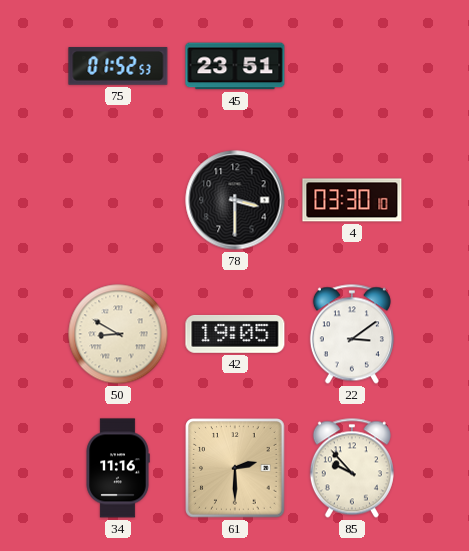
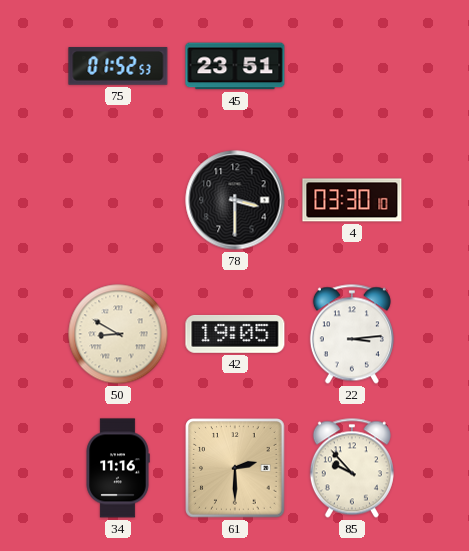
22: 3:09 -> 3:14 (352, 334)
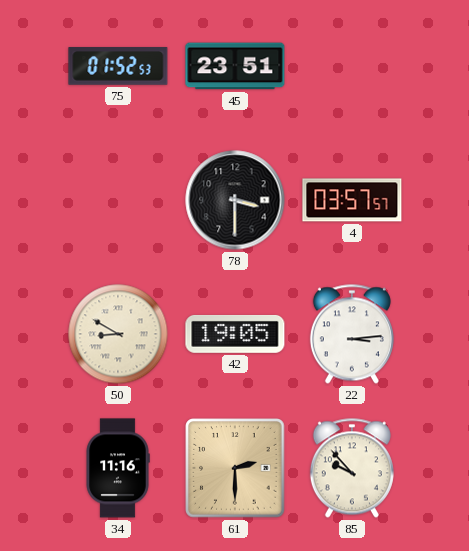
4: 03:30 -> 03:57 (352, 200)
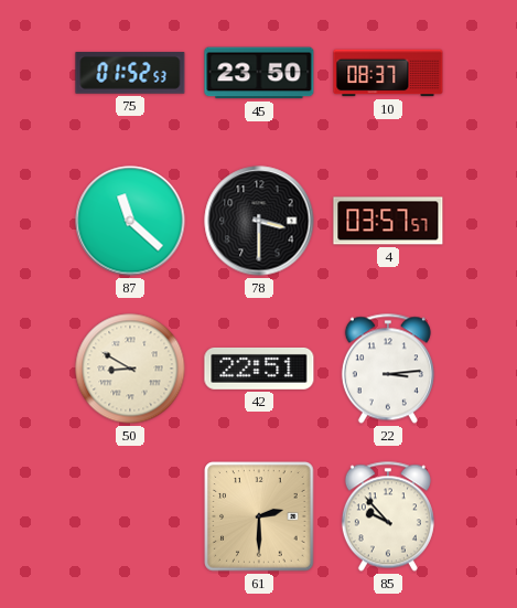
45: 23:51 -> 23:50 (259, 73)
10: none -> 08:37 (388, 73)
87: none -> 11:22 (130, 221)
42: 19:05 -> 22:51 (259, 369)
34: 11:16 -> none (118, 468)
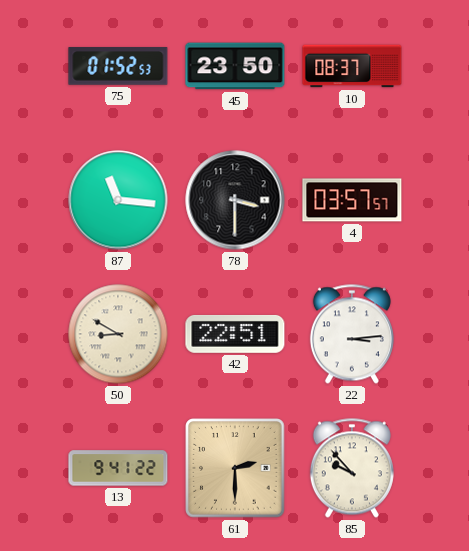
87: 11:22 -> 11:16 (118, 200)
13: none -> 9:41 (118, 468)
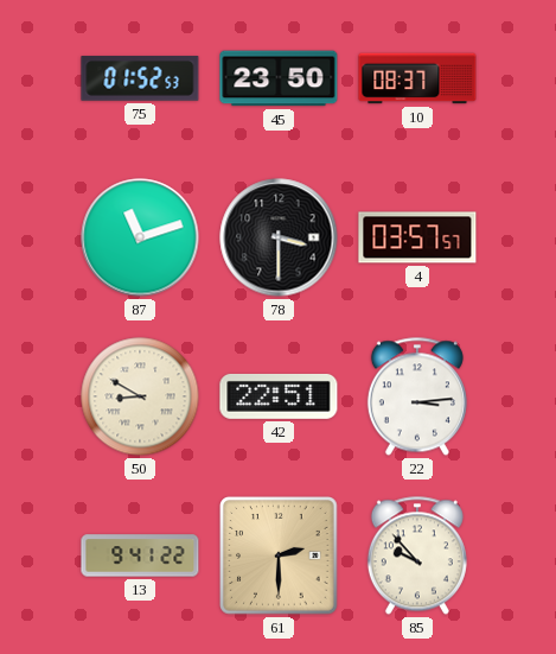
87: 11:16 -> 11:12 (140, 237)
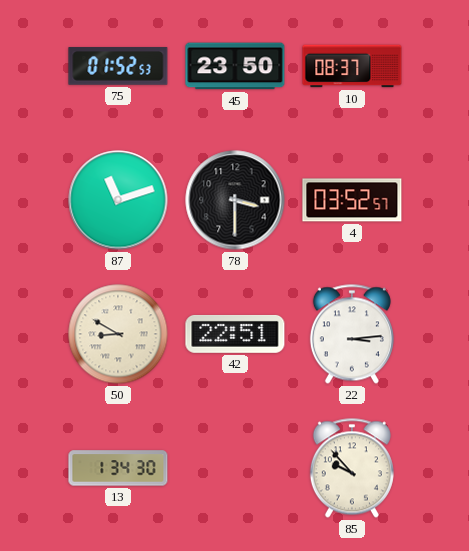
4: 03:57 -> 03:52 (352, 200)
13: 9:41 -> 1:34 (118, 468)
61: 2:30 -> none (279, 555)
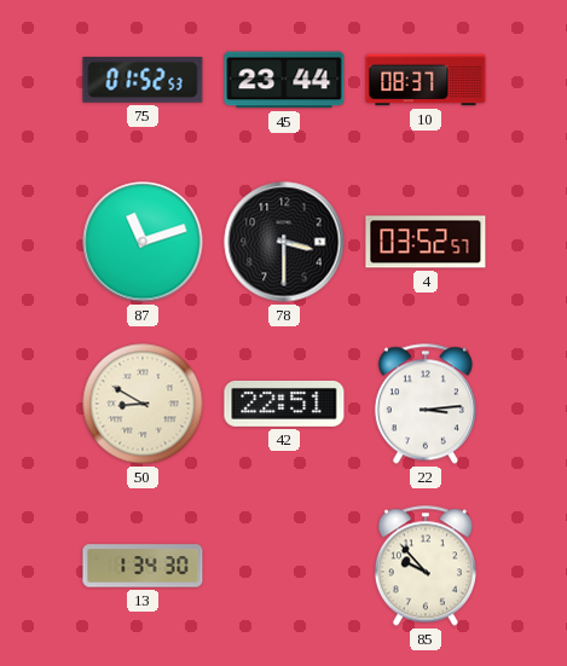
45: 23:50 -> 23:44 (284, 80)
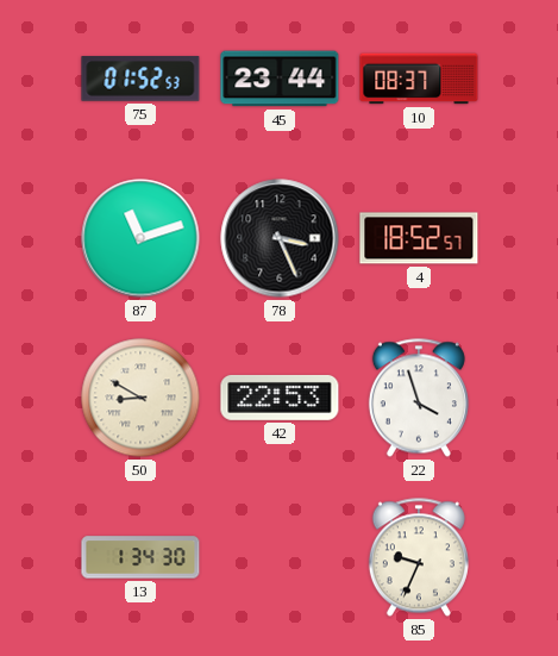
78: 3:30 -> 3:26 (280, 238)
4: 03:52 -> 18:52 (419, 238)
42: 22:51 -> 22:53 (280, 398)
22: 3:14 -> 3:57 (419, 398)
85: 9:53 -> 9:34 (419, 557)
